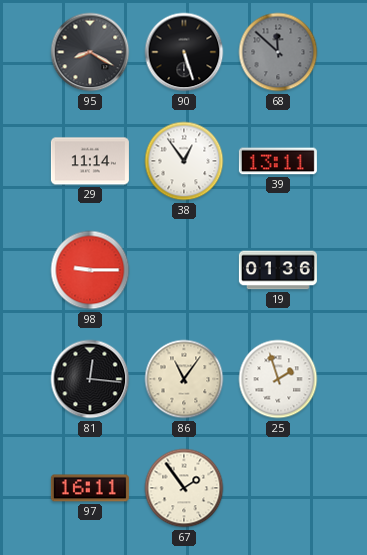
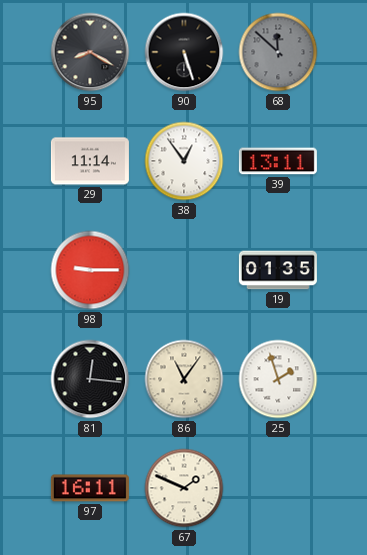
19: 01:36 -> 01:35 (278, 270)
67: 1:54 -> 1:49 (184, 488)
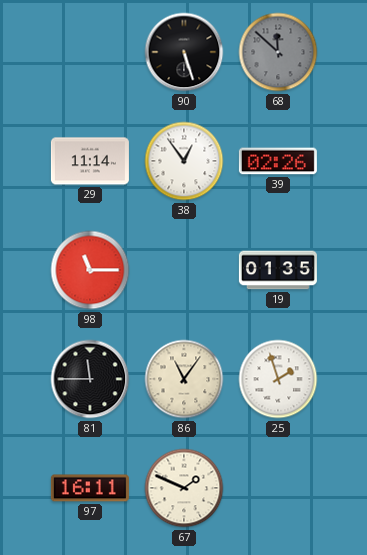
95: 8:20 -> none (90, 52)
39: 13:11 -> 02:26 (278, 161)
98: 9:15 -> 11:15 (90, 270)
81: 12:16 -> 11:45 (90, 379)
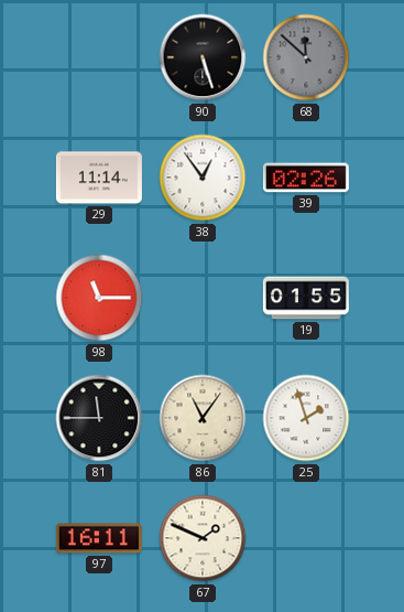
19: 01:35 -> 01:55 (306, 298)
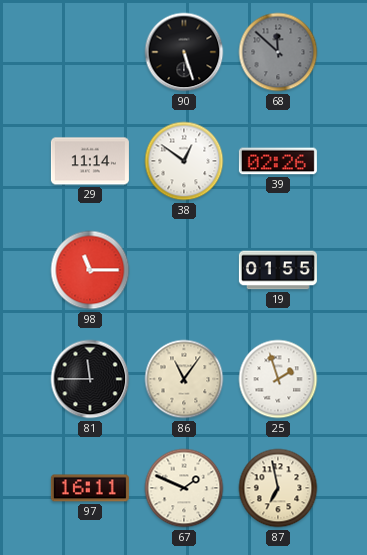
38: 12:54 -> 12:51 (184, 161)
87: none -> 6:58 (278, 488)
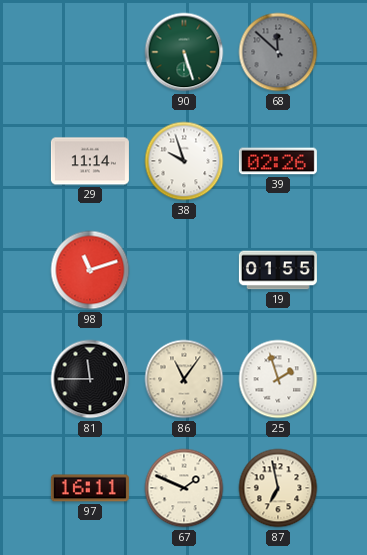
90 dial: black -> green (184, 52)
38: 12:51 -> 9:57 (184, 161)
98: 11:15 -> 11:12 (90, 270)
